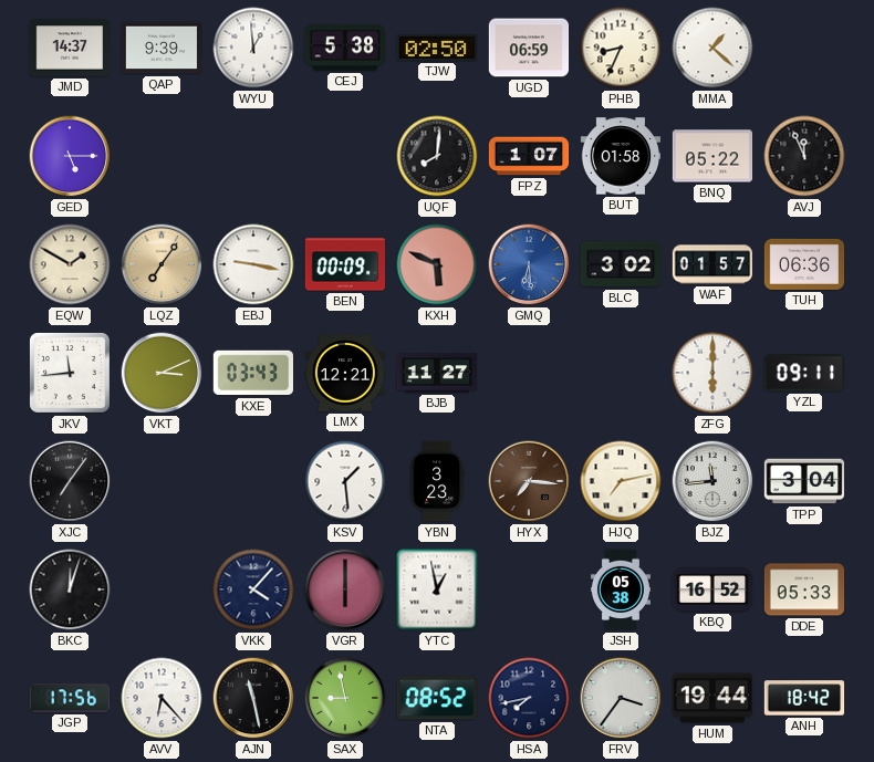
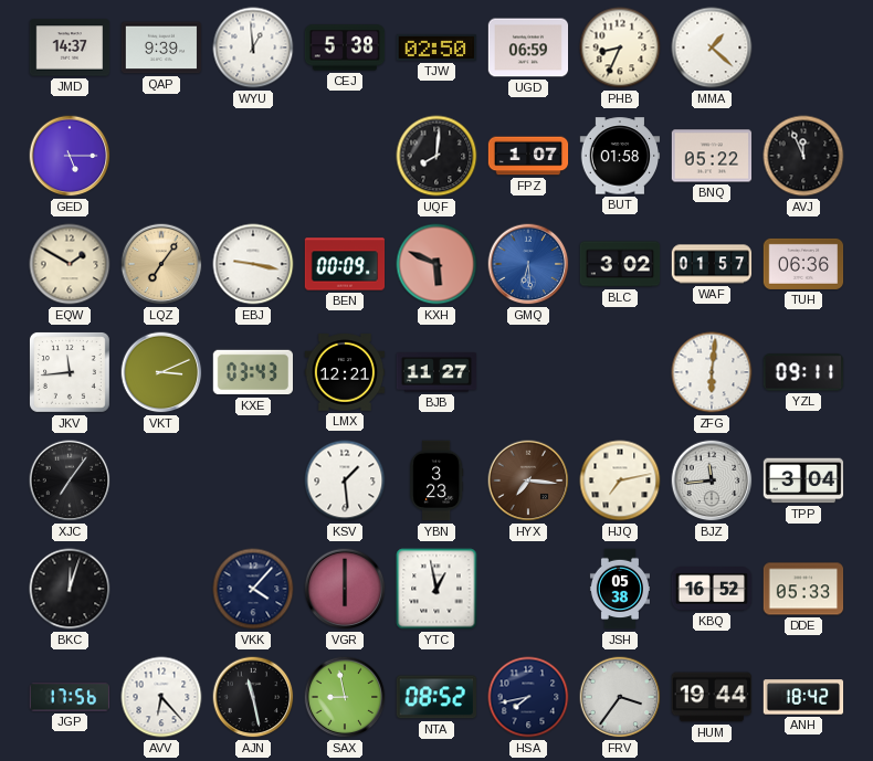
ZFG: 6:00 -> 6:01 (712, 372)
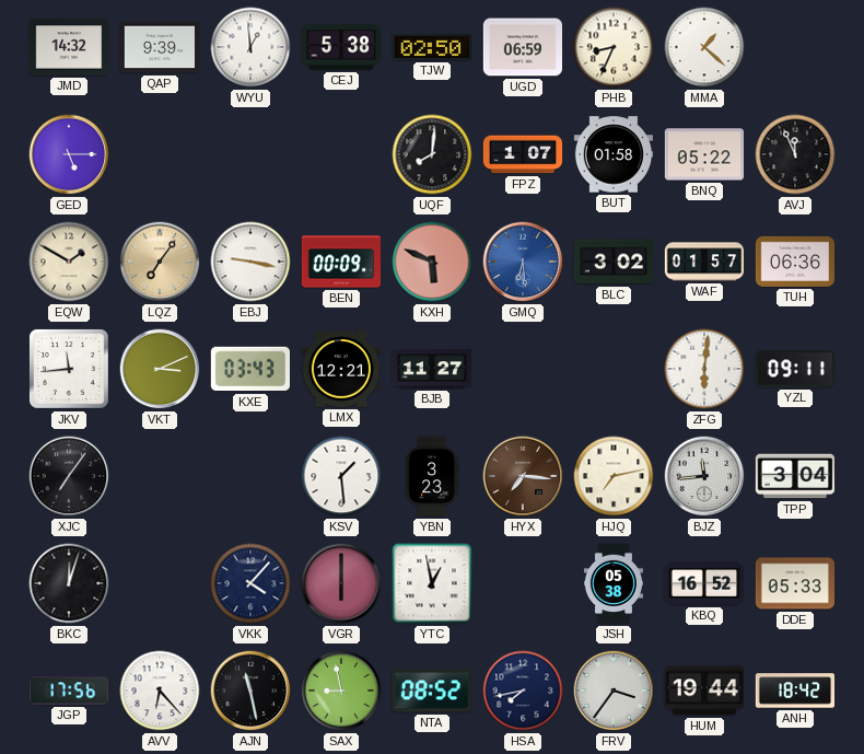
JMD: 14:37 -> 14:32 (69, 47)
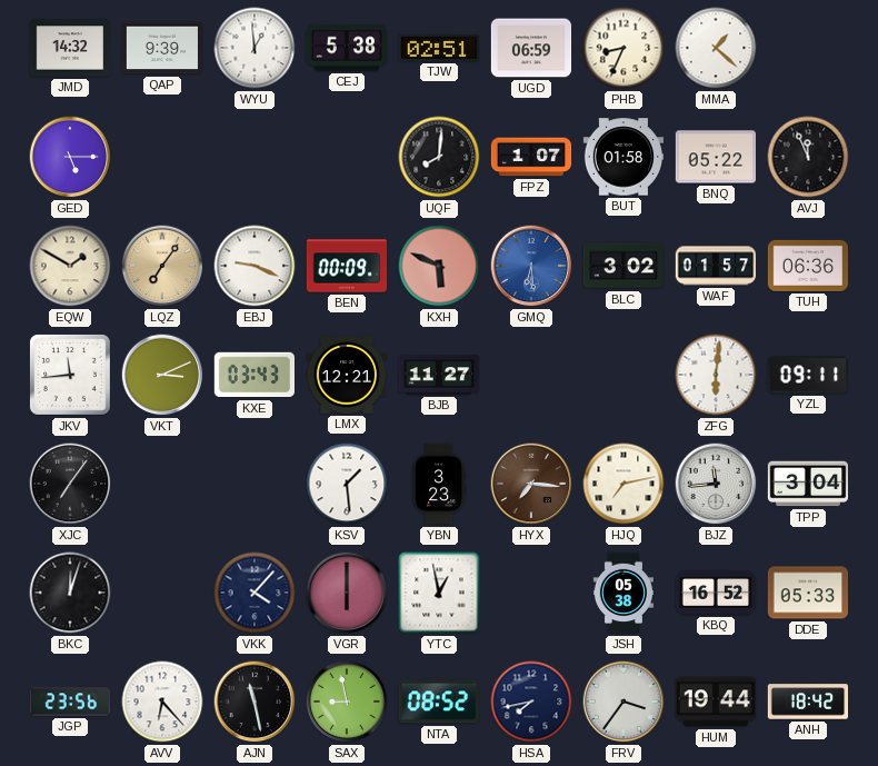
TJW: 02:50 -> 02:51 (439, 48)
EBJ: 9:17 -> 9:19 (255, 266)
JGP: 17:56 -> 23:56 (70, 702)
